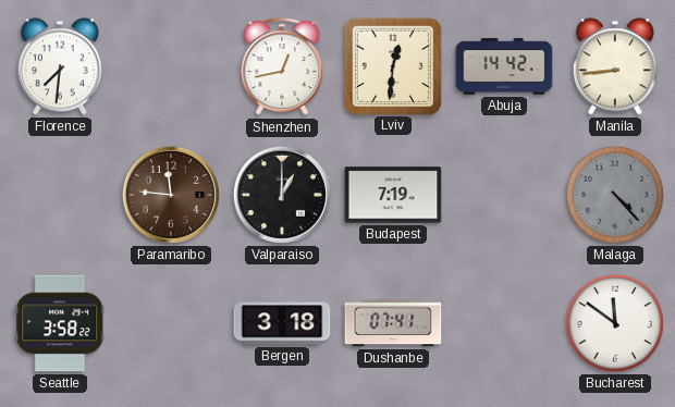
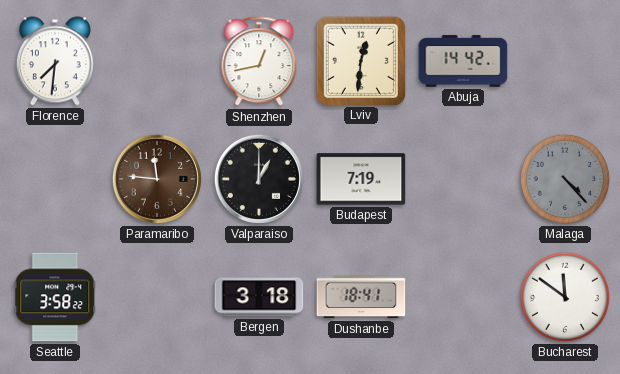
Manila: 8:44 -> none (615, 66)
Dushanbe: 07:41 -> 18:41 (361, 297)
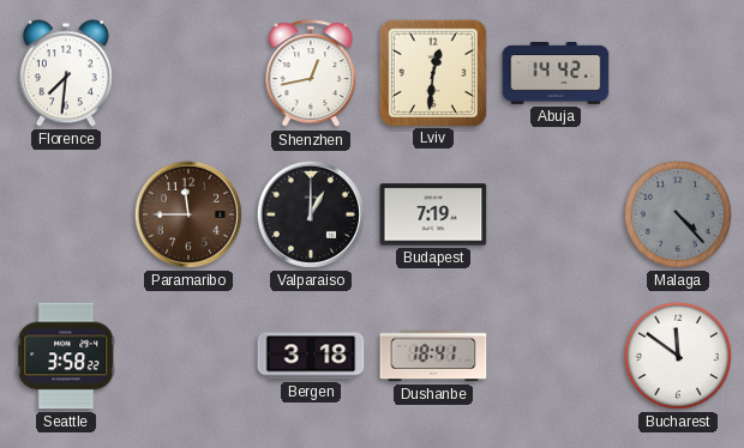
Paramaribo: 11:46 -> 11:45 (188, 214)
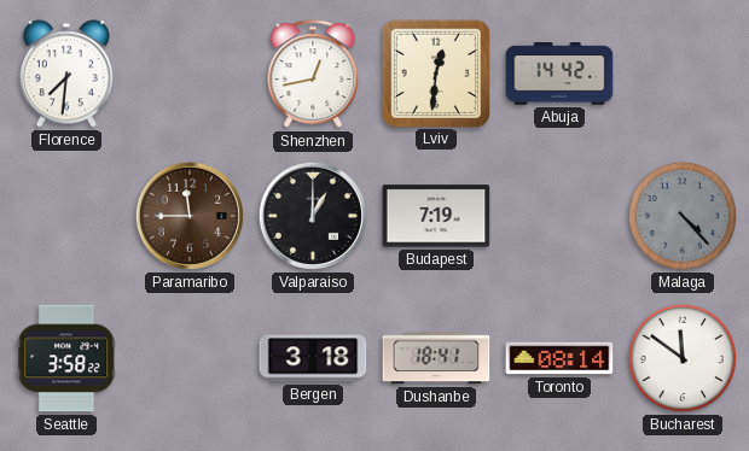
Toronto: none -> 08:14 (559, 358)
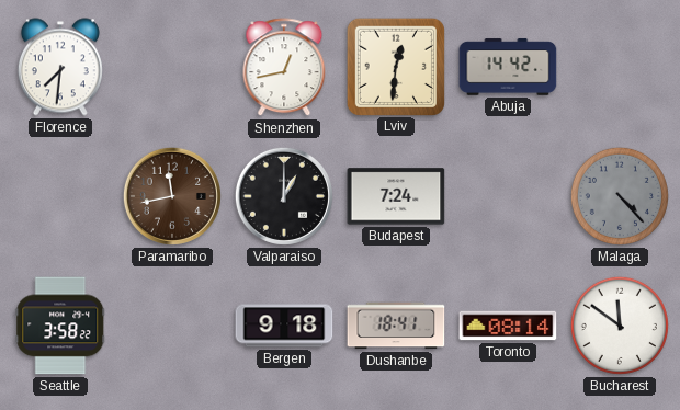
Paramaribo: 11:45 -> 11:43 (172, 196)
Budapest: 7:19 -> 7:24 (396, 196)
Bergen: 3:18 -> 9:18 (284, 326)
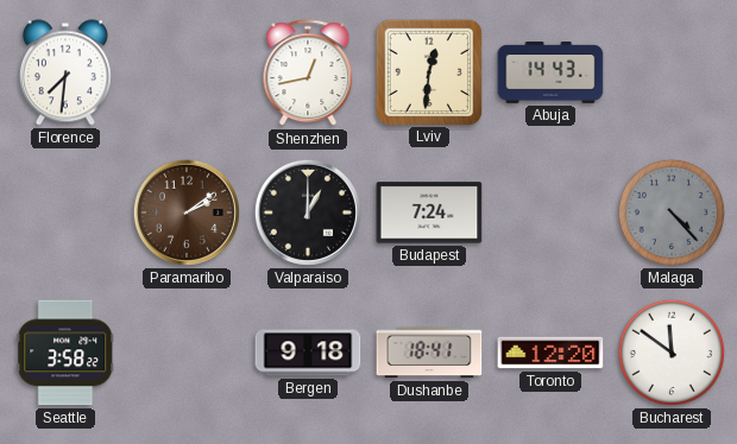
Abuja: 14:42 -> 14:43 (550, 72)
Paramaribo: 11:43 -> 2:09 (187, 213)
Toronto: 08:14 -> 12:20 (550, 353)
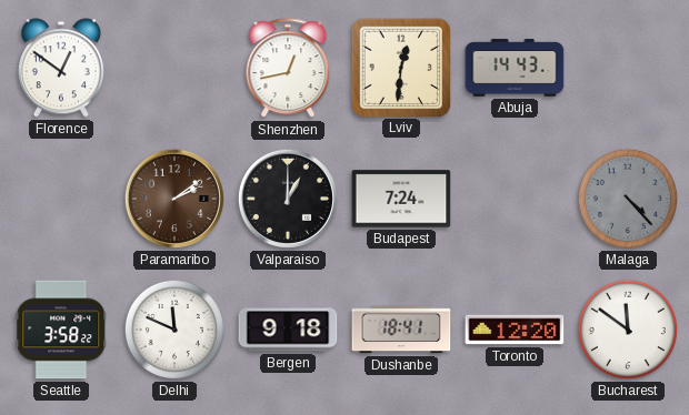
Florence: 7:31 -> 12:51 (61, 68)
Delhi: none -> 11:49 (174, 330)
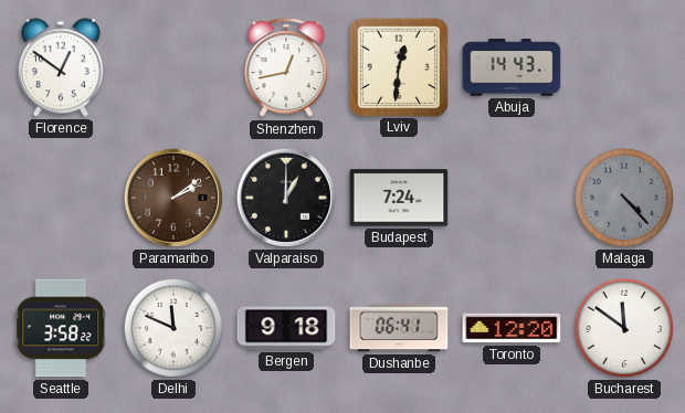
Dushanbe: 18:41 -> 06:41 (399, 328)
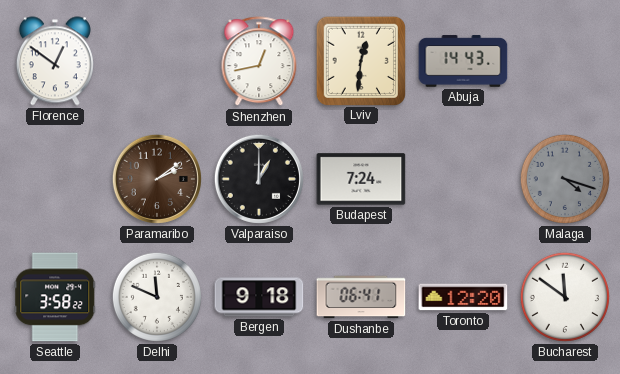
Malaga: 4:23 -> 4:18 (565, 179)
